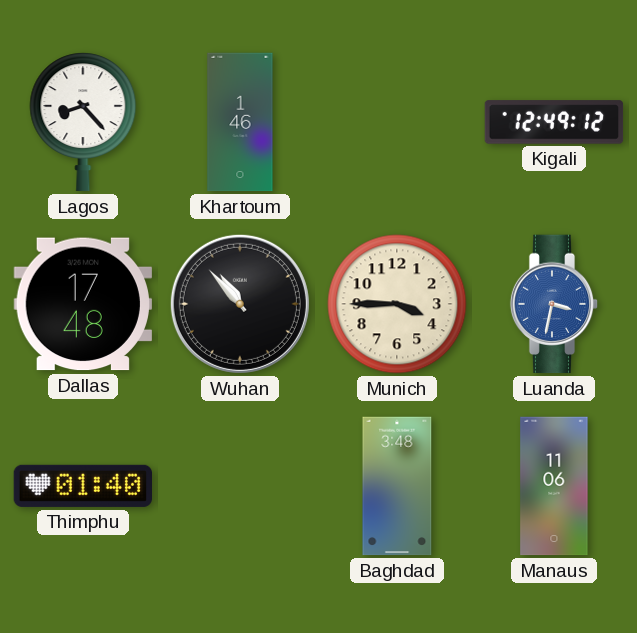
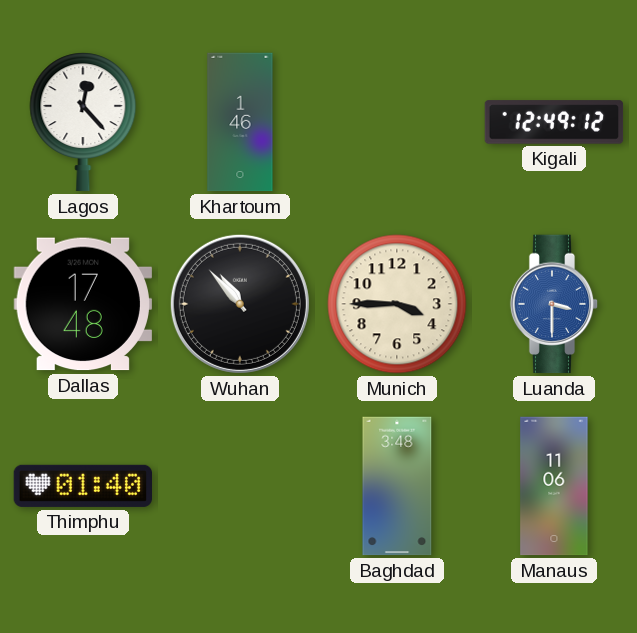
Lagos: 8:23 -> 12:23 (83, 122)
Luanda: 3:32 -> 3:30 (554, 304)
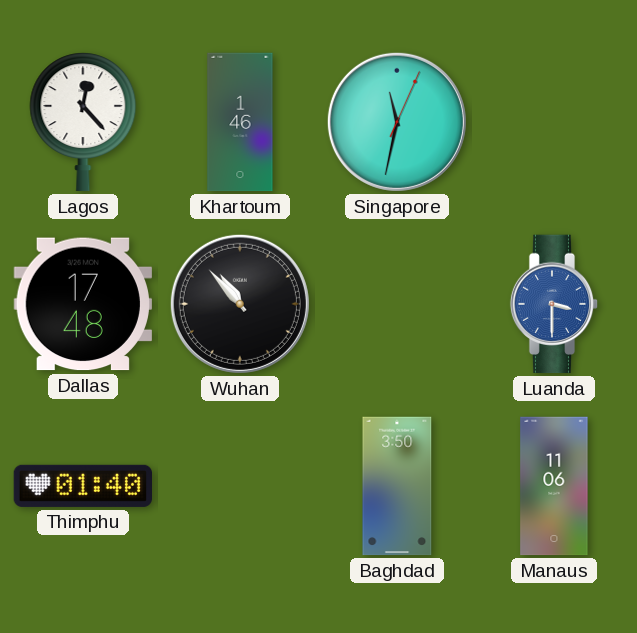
Singapore: none -> 11:32 (397, 122)
Kigali: 12:49 -> none (554, 122)
Munich: 3:45 -> none (397, 304)
Baghdad: 3:48 -> 3:50 (397, 486)
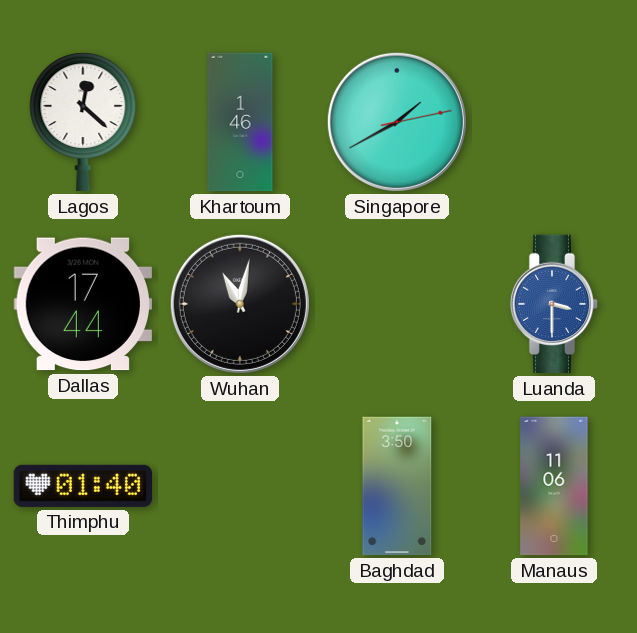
Lagos: 12:23 -> 12:22 (83, 122)
Singapore: 11:32 -> 1:40 (397, 122)
Dallas: 17:48 -> 17:44 (82, 304)
Wuhan: 10:53 -> 11:02 (240, 304)
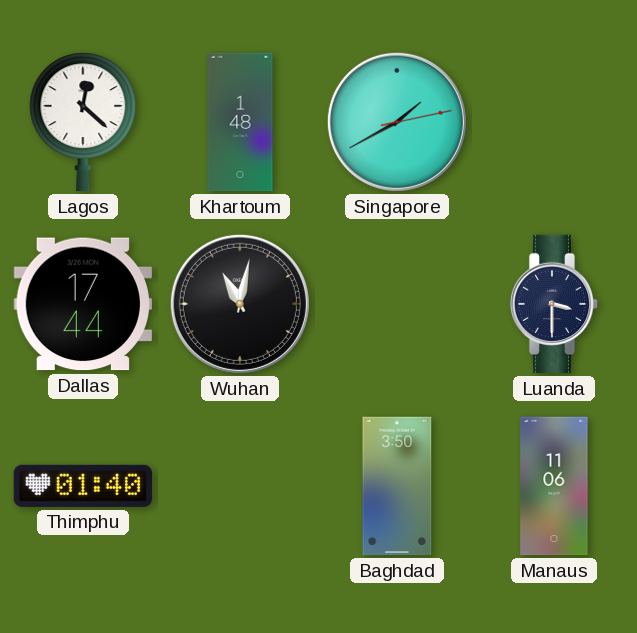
Khartoum: 1:46 -> 1:48 (240, 122)
Luanda dial: blue -> navy (554, 304)
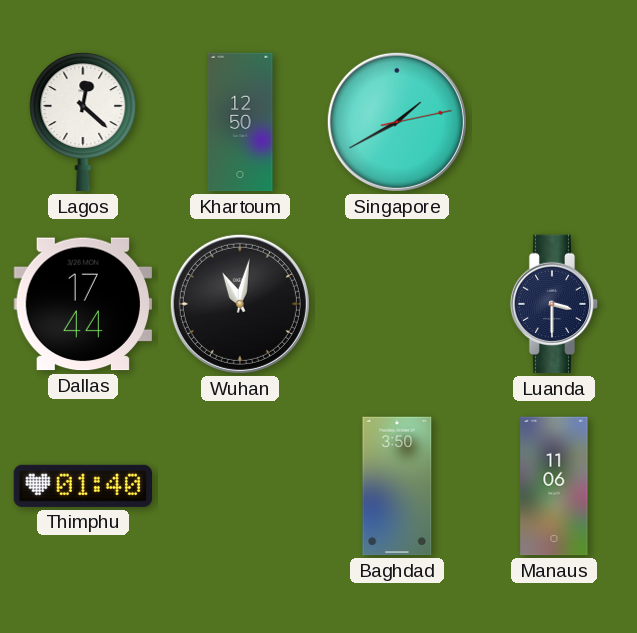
Khartoum: 1:48 -> 12:50 (240, 122)
